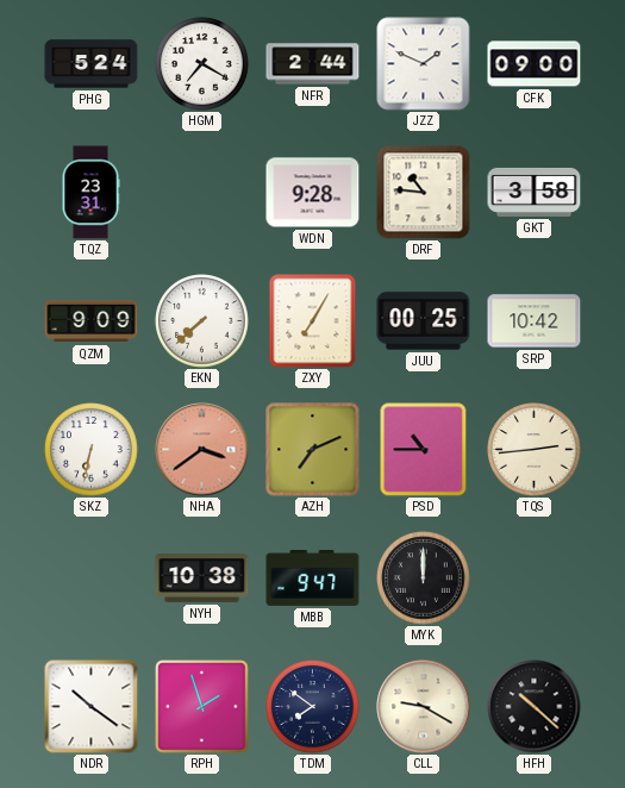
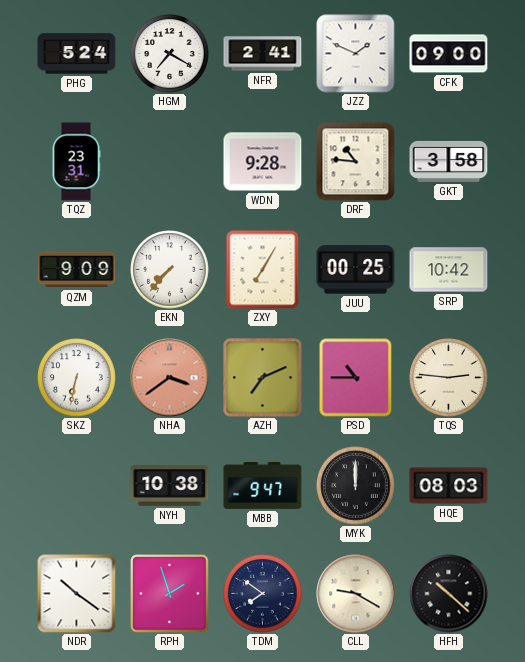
NFR: 2:44 -> 2:41 (263, 54)
EKN: 7:38 -> 7:37 (170, 270)
TQS: 2:44 -> 2:46 (449, 378)
HQE: none -> 08:03 (449, 486)
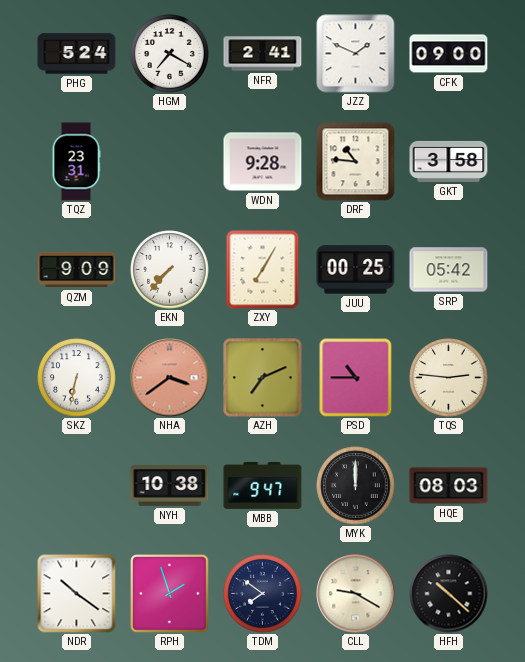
SRP: 10:42 -> 05:42 (449, 270)
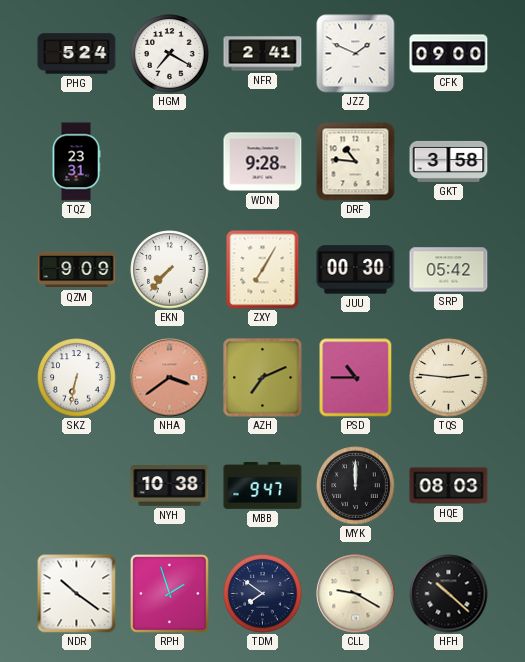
JUU: 00:25 -> 00:30 (356, 270)
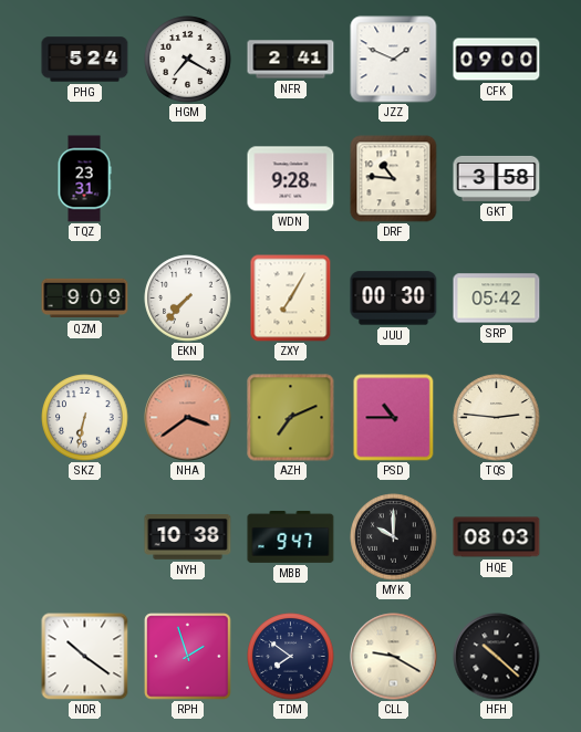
MYK: 12:00 -> 10:00 (394, 537)
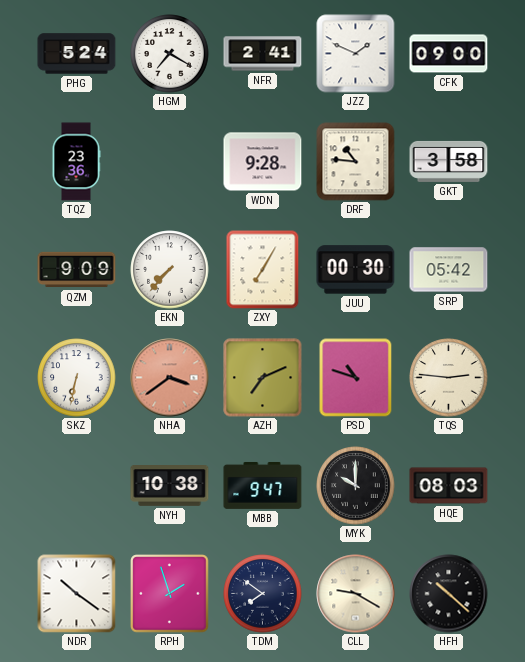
TQZ: 23:31 -> 23:36 (76, 162)
PSD: 10:45 -> 10:48 (356, 378)
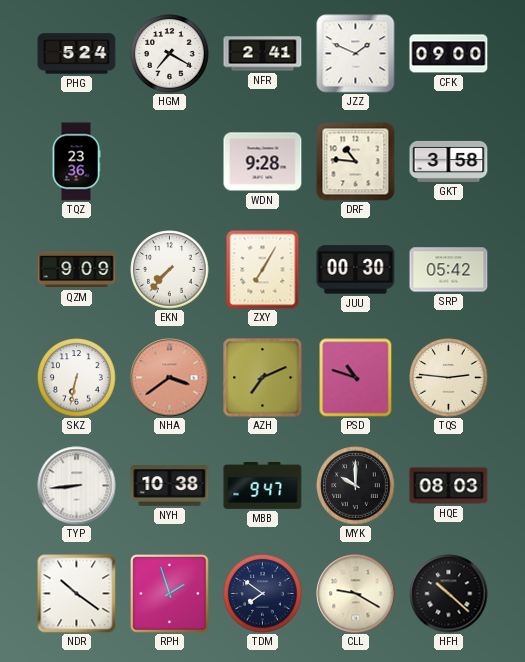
TYP: none -> 8:44 (77, 486)
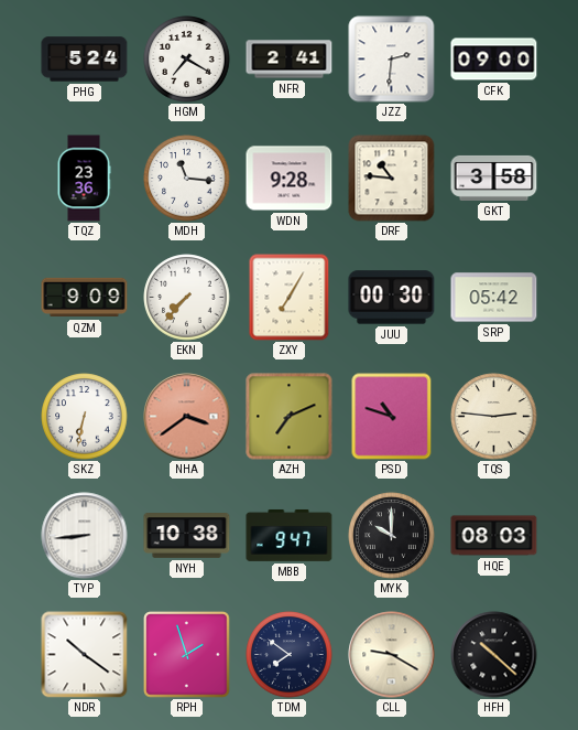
JZZ: 1:49 -> 2:31 (392, 60)
MDH: none -> 11:16 (187, 179)
